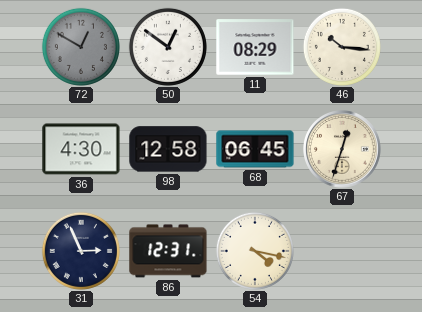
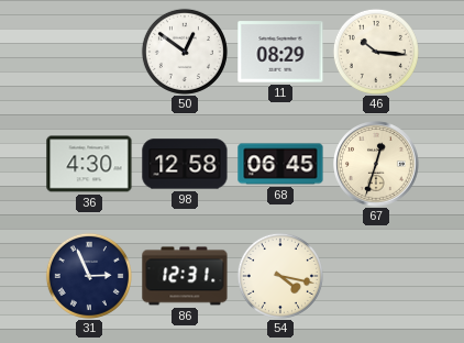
72: 12:50 -> none (81, 47)
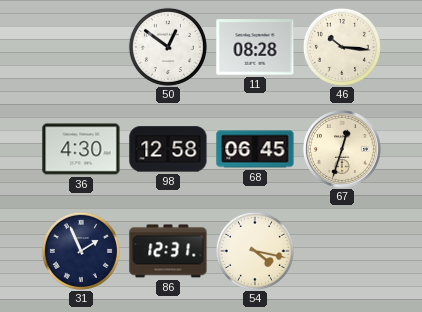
11: 08:29 -> 08:28 (255, 47)
31: 2:56 -> 1:56 (81, 251)
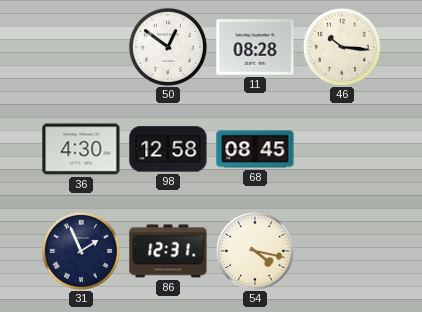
68: 06:45 -> 08:45 (255, 149)
67: 12:33 -> none (343, 150)
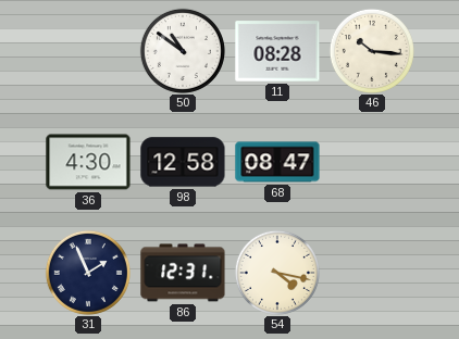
50: 12:51 -> 10:51 (183, 51)
68: 08:45 -> 08:47 (277, 162)
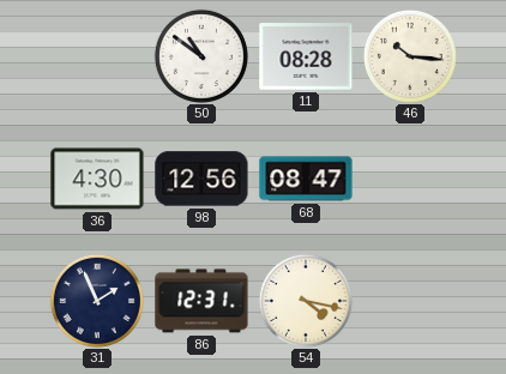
98: 12:58 -> 12:56 (201, 179)
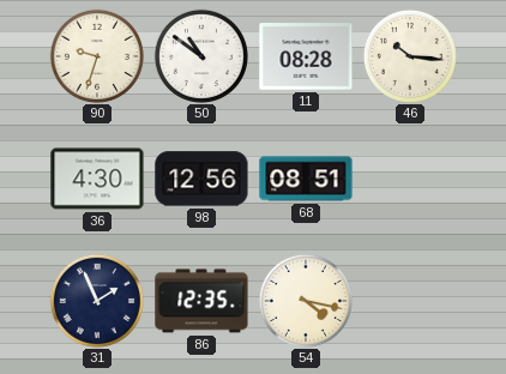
90: none -> 9:33 (97, 56)
68: 08:47 -> 08:51 (306, 179)
86: 12:31 -> 12:35 (201, 301)
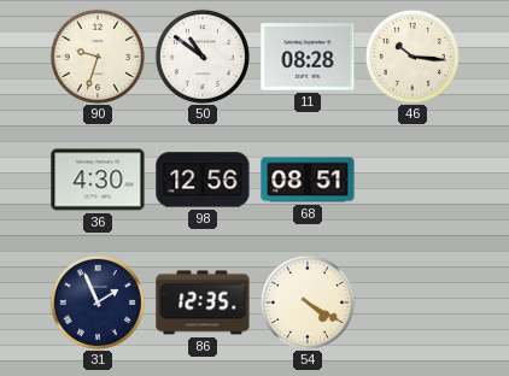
54: 4:17 -> 4:20 (308, 302)
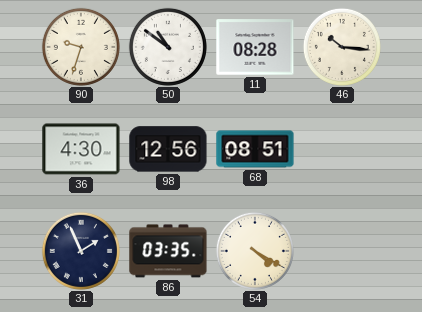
86: 12:35 -> 03:35 (168, 251)
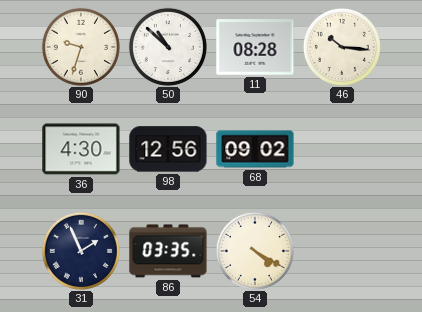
50: 10:51 -> 10:52 (168, 47)
68: 08:51 -> 09:02 (255, 149)
